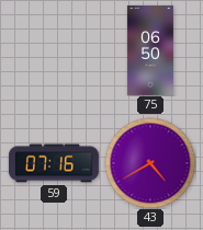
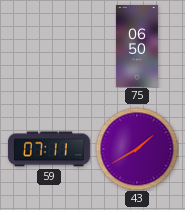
59: 07:16 -> 07:11 (49, 149)
43: 4:40 -> 1:40 (137, 149)
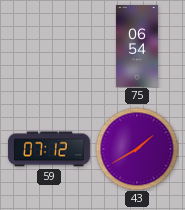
75: 06:50 -> 06:54 (137, 46)
59: 07:11 -> 07:12 (49, 149)
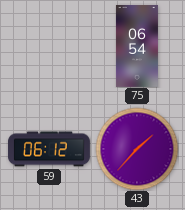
59: 07:12 -> 06:12 (49, 149)
43: 1:40 -> 1:37 (137, 149)
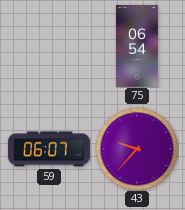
59: 06:12 -> 06:07 (49, 149)
43: 1:37 -> 9:37 (137, 149)
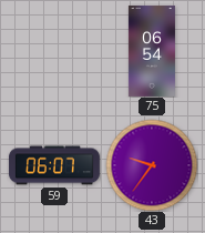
43: 9:37 -> 9:36 (152, 165)
